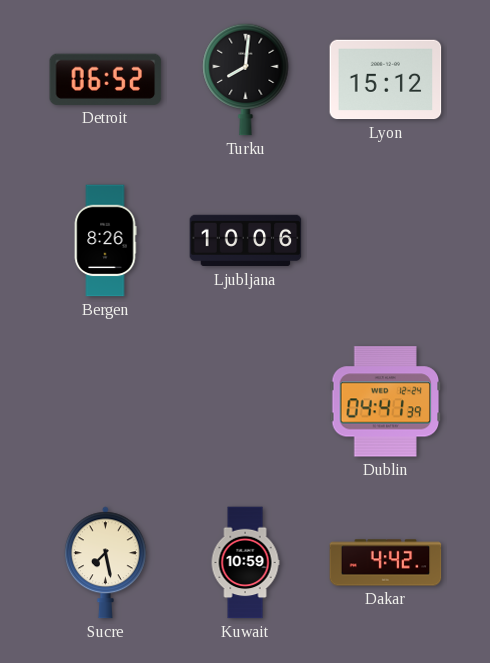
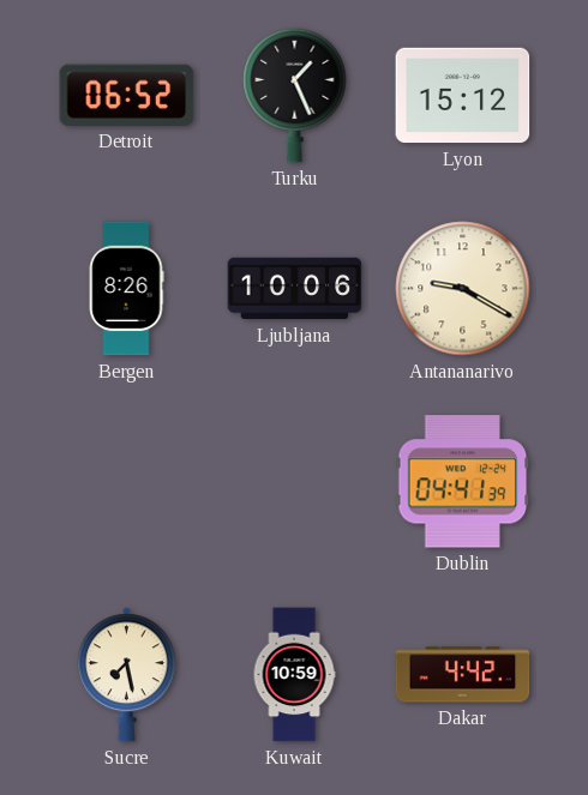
Turku: 8:01 -> 1:26 (295, 95)
Antananarivo: none -> 9:20 (463, 289)
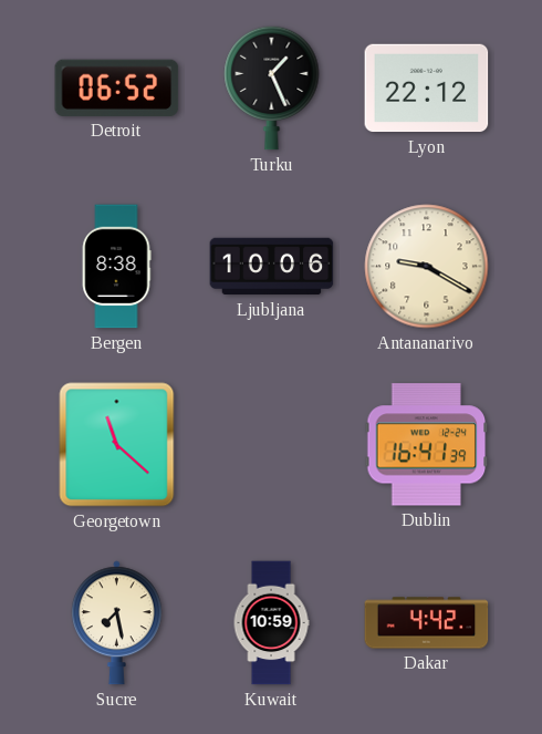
Lyon: 15:12 -> 22:12 (427, 89)
Bergen: 8:26 -> 8:38 (116, 267)
Georgetown: none -> 11:22 (117, 445)
Dublin: 04:41 -> 16:41 (427, 445)
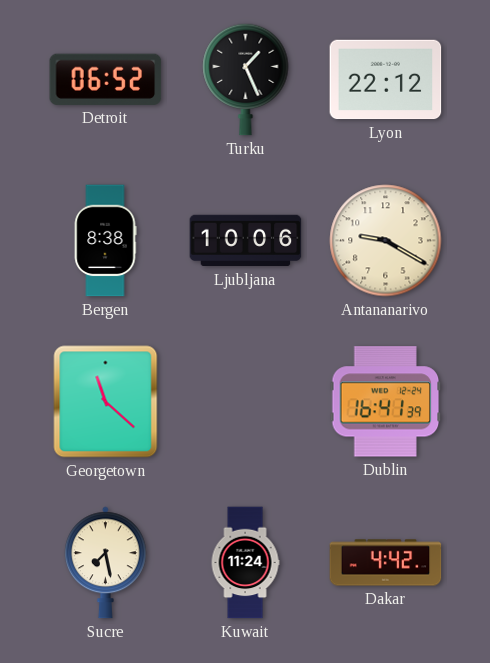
Kuwait: 10:59 -> 11:24 (245, 563)
